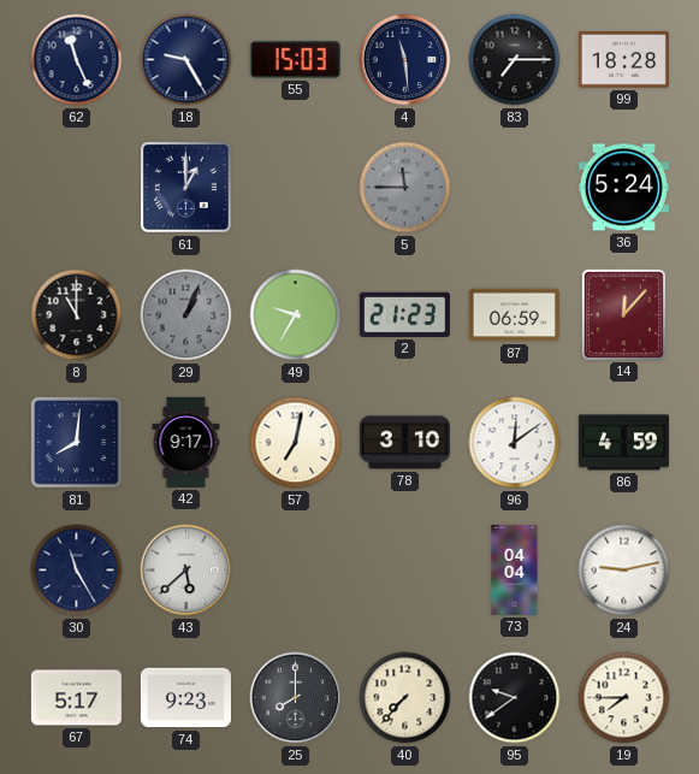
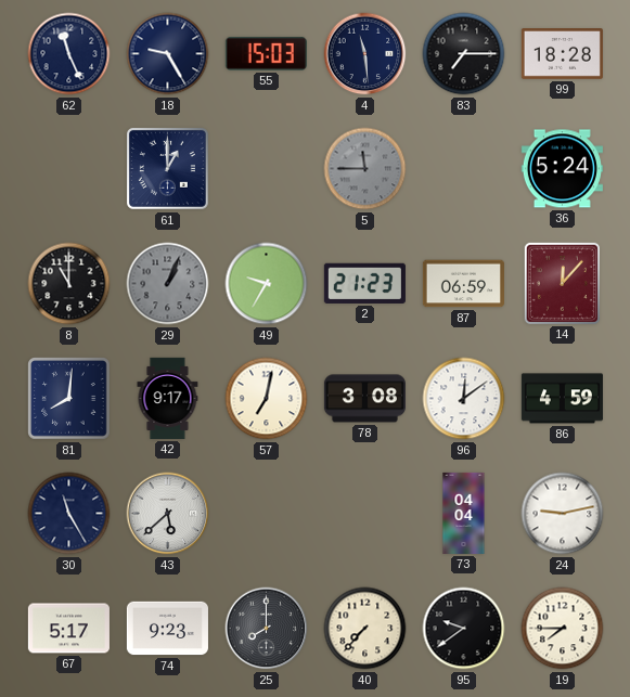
78: 3:10 -> 3:08 (364, 399)
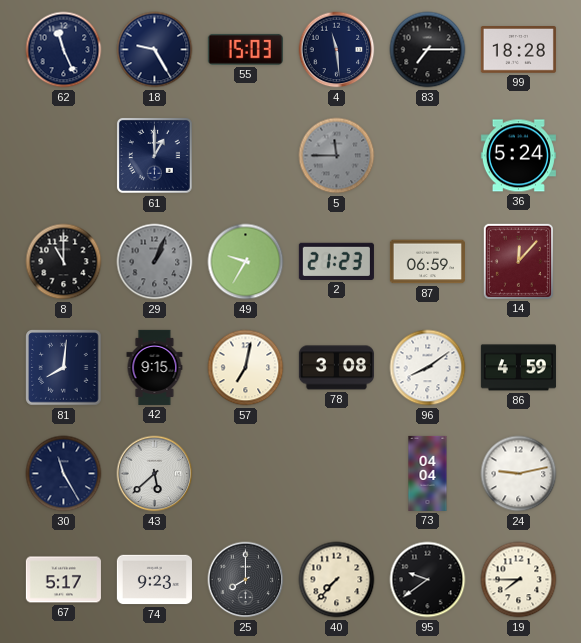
42: 9:17 -> 9:15 (155, 367)
96: 12:09 -> 8:09 (428, 368)
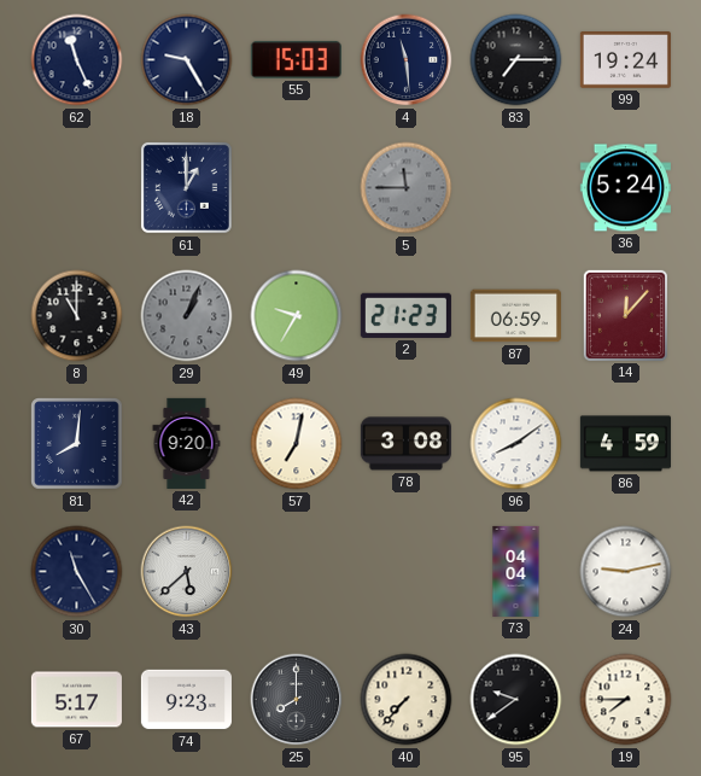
99: 18:28 -> 19:24 (625, 60)
42: 9:15 -> 9:20 (187, 443)
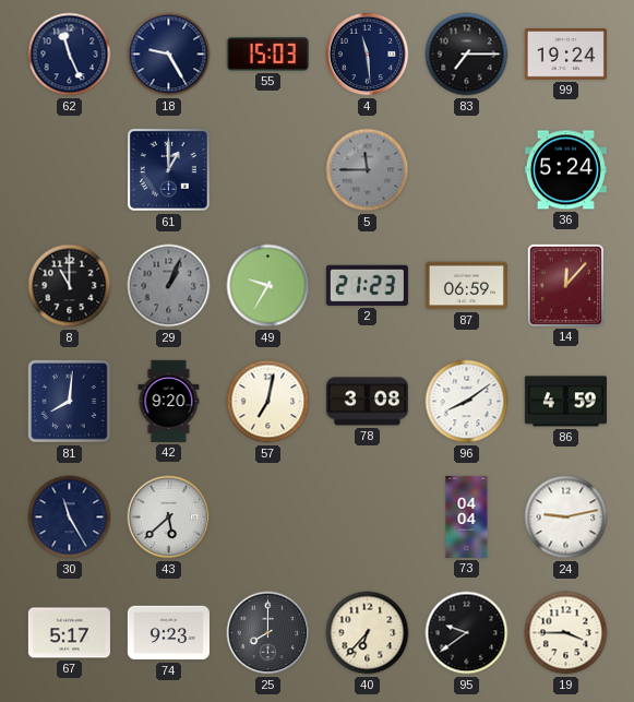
40: 7:37 -> 6:37 (368, 633)
19: 7:45 -> 3:45 (566, 633)
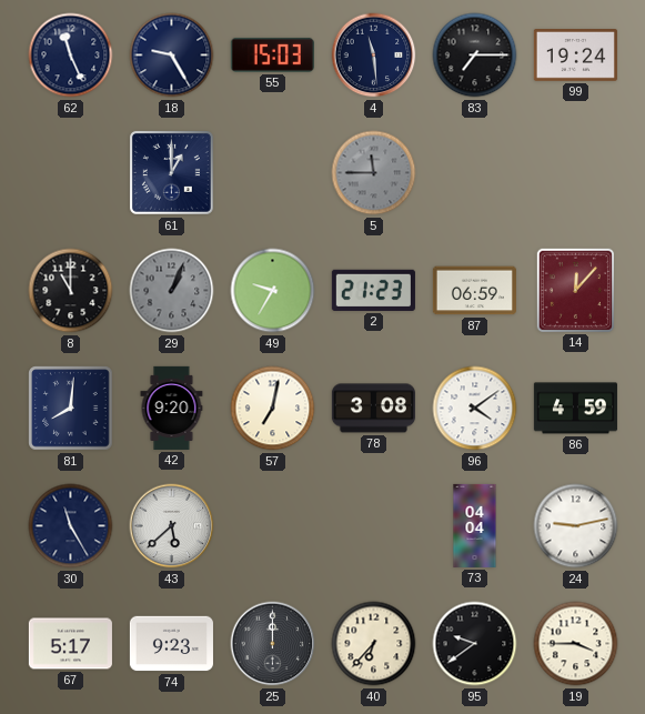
36: 5:24 -> none (565, 170)
96: 8:09 -> 4:09 (475, 409)
25: 8:00 -> 12:00 (273, 644)
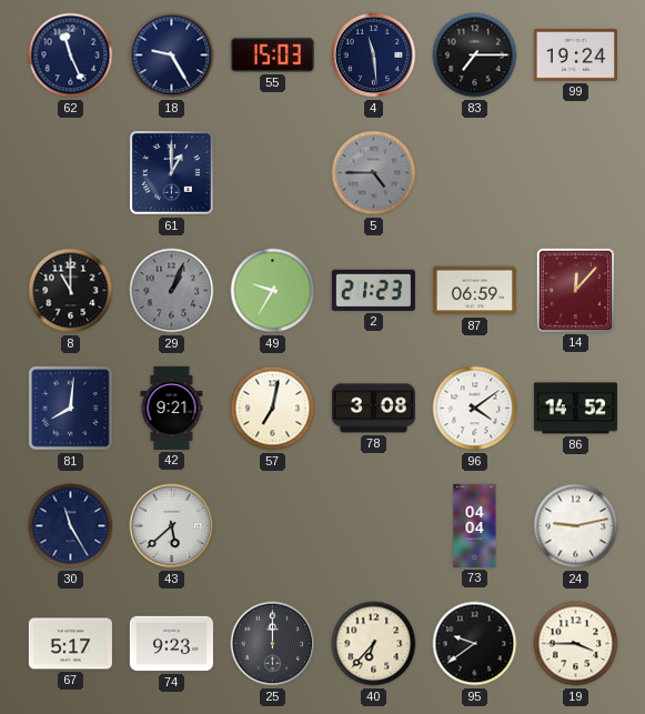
5: 11:45 -> 4:45 (374, 173)
42: 9:20 -> 9:21 (172, 408)
86: 4:59 -> 14:52 (575, 409)
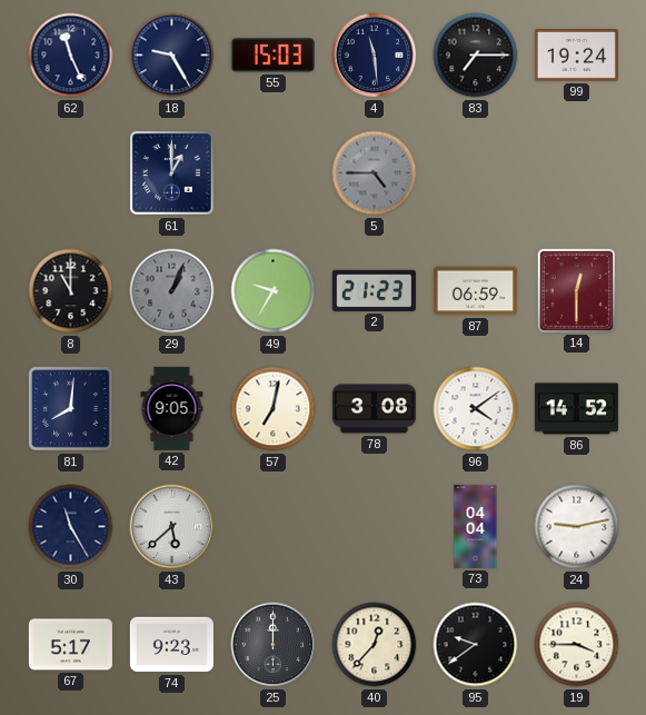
14: 12:07 -> 12:30 (576, 290)
42: 9:21 -> 9:05 (172, 408)
40: 6:37 -> 12:37 (375, 645)
